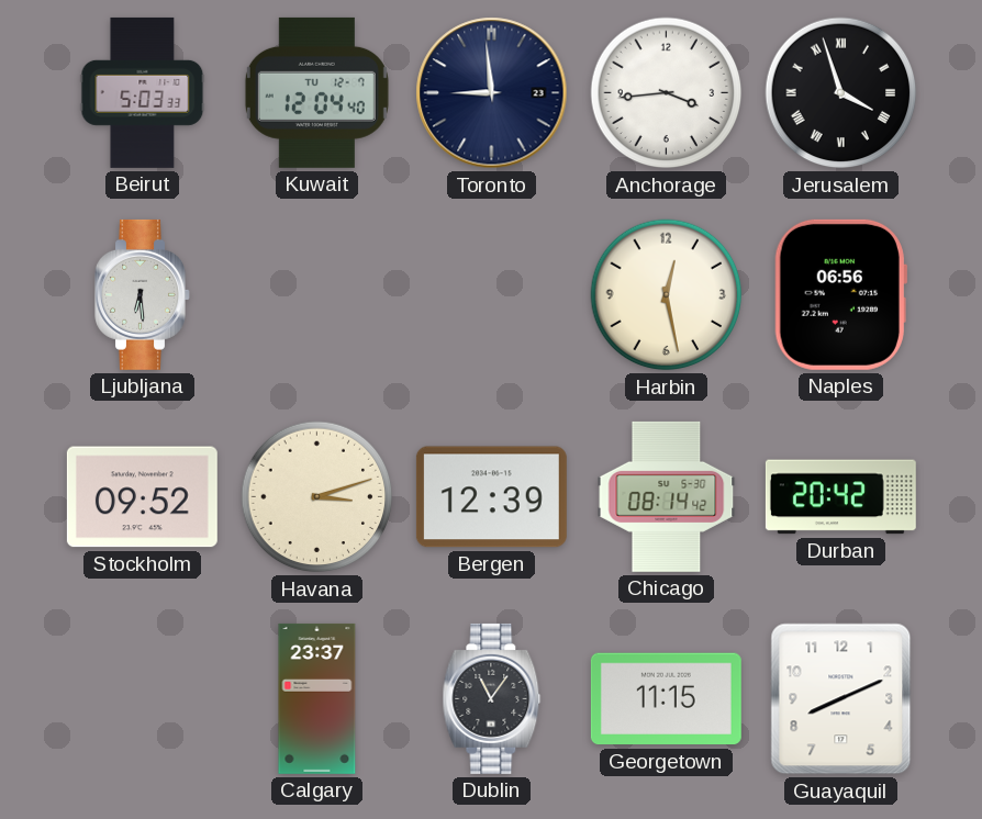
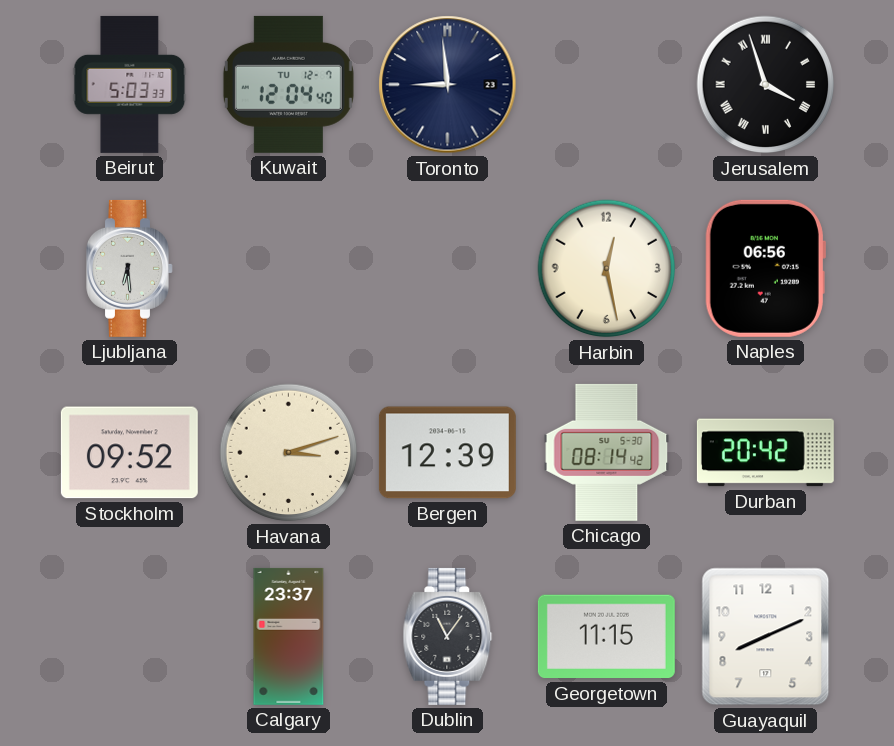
Anchorage: 3:44 -> none (667, 93)
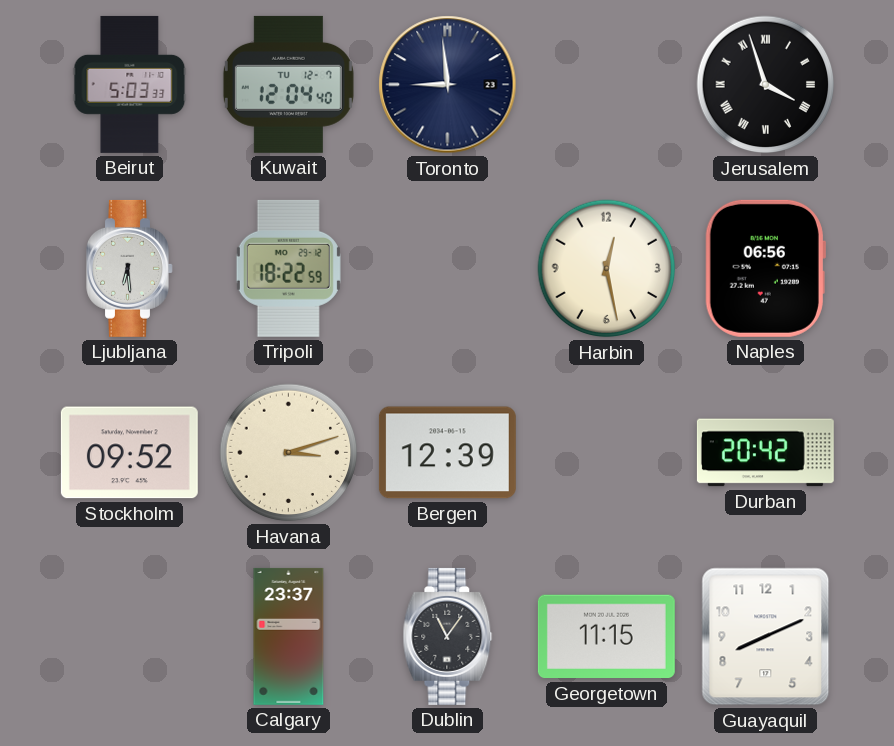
Tripoli: none -> 18:22 (288, 268)
Chicago: 08:14 -> none (607, 452)
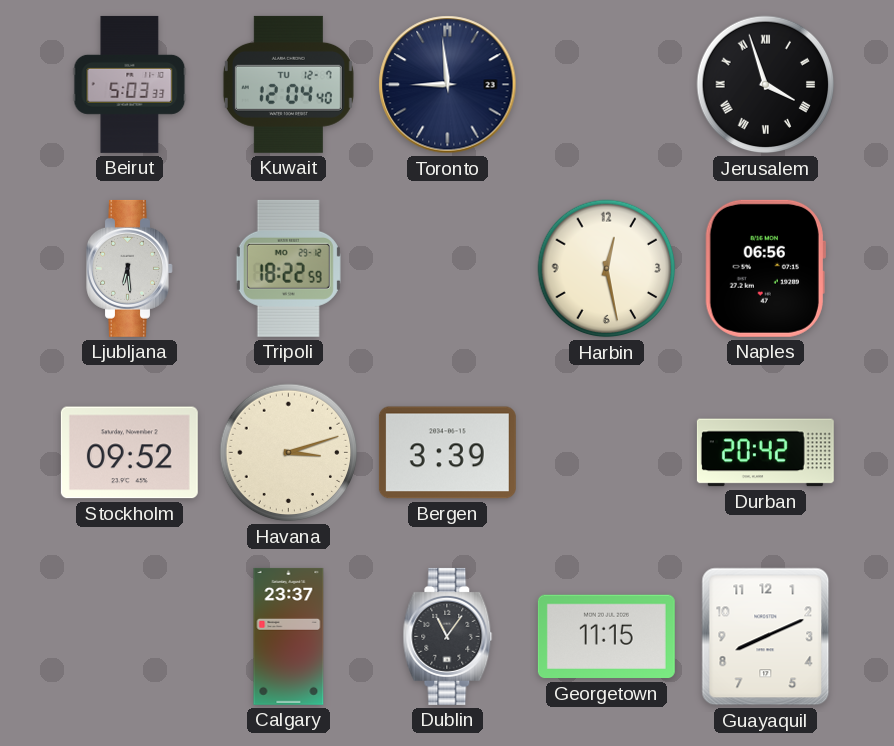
Bergen: 12:39 -> 3:39 (447, 453)
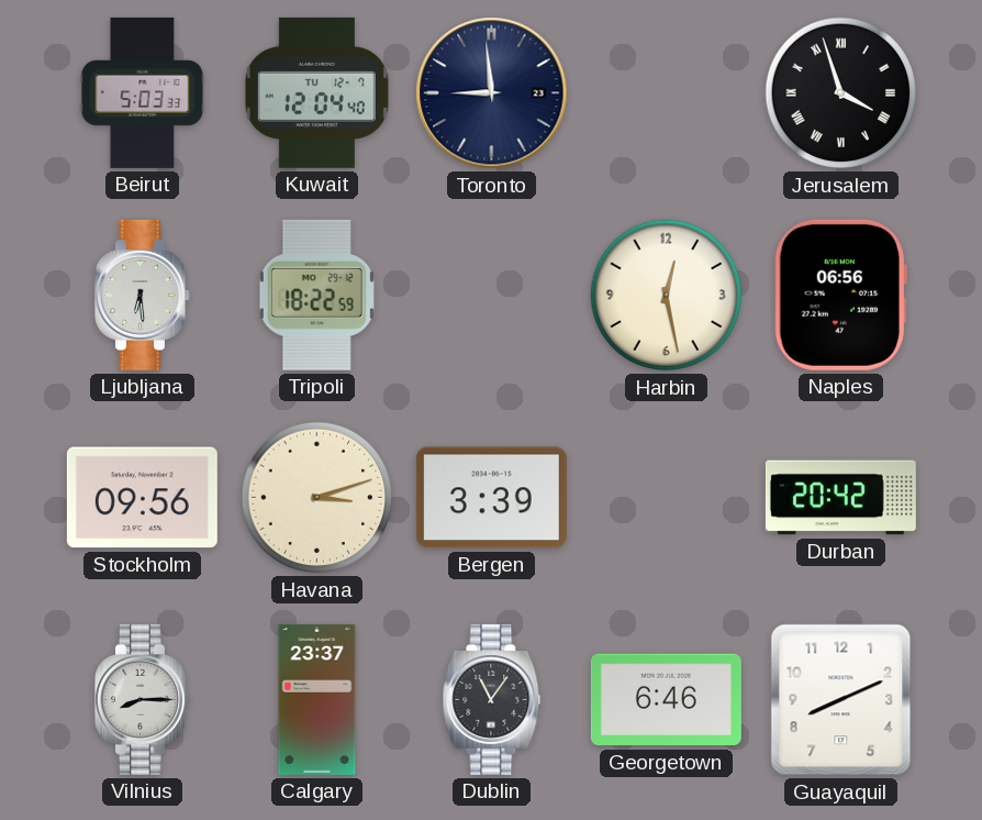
Stockholm: 09:52 -> 09:56 (142, 498)
Vilnius: none -> 8:15 (143, 699)
Georgetown: 11:15 -> 6:46 (666, 700)
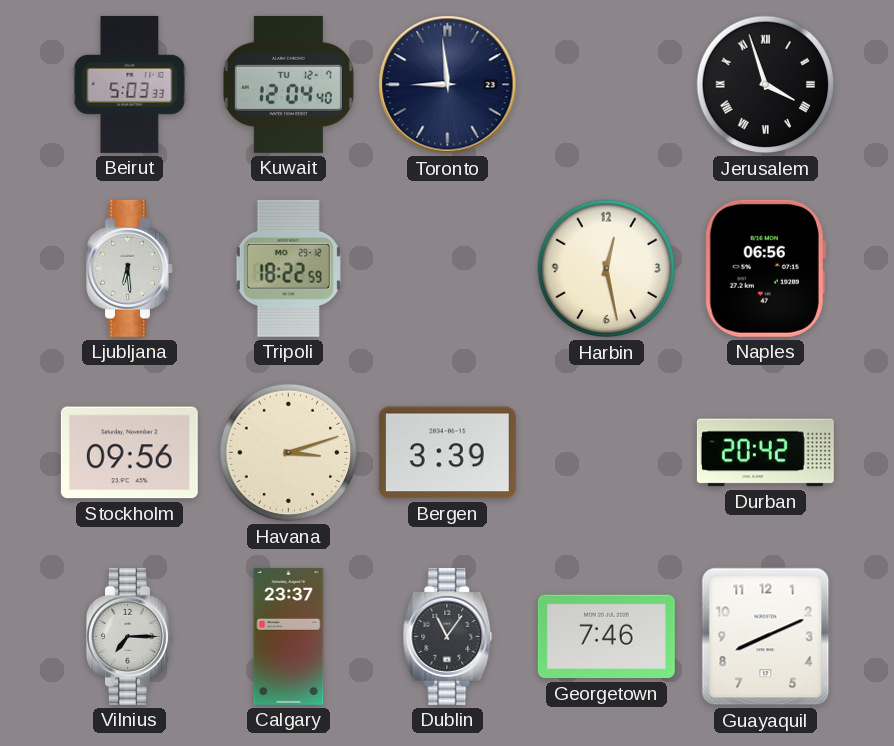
Vilnius: 8:15 -> 7:15 (130, 636)
Georgetown: 6:46 -> 7:46 (606, 637)
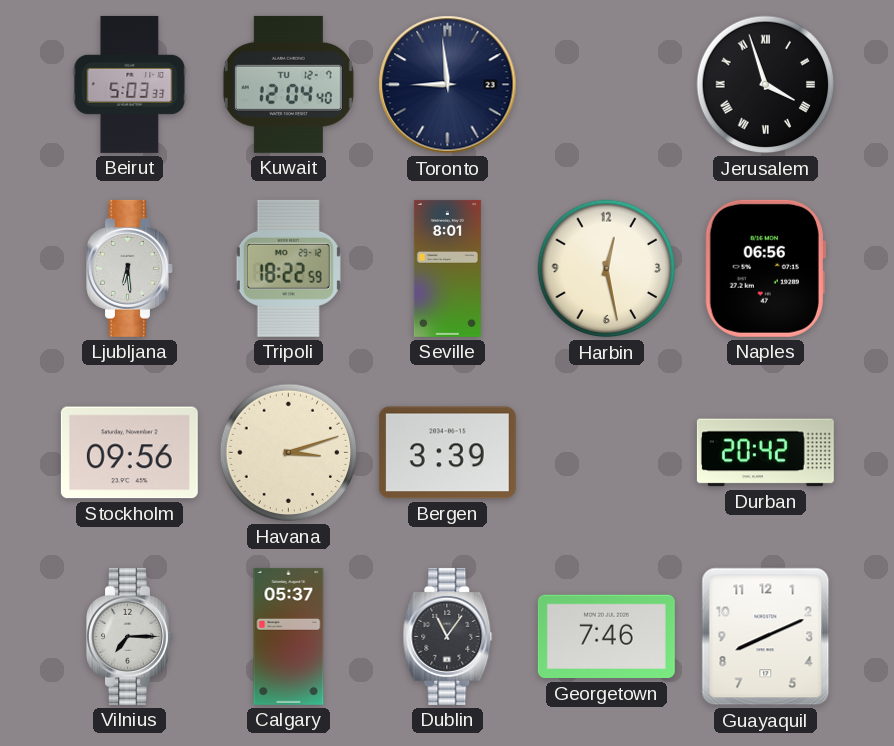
Seville: none -> 8:01 (447, 268)
Calgary: 23:37 -> 05:37 (289, 636)
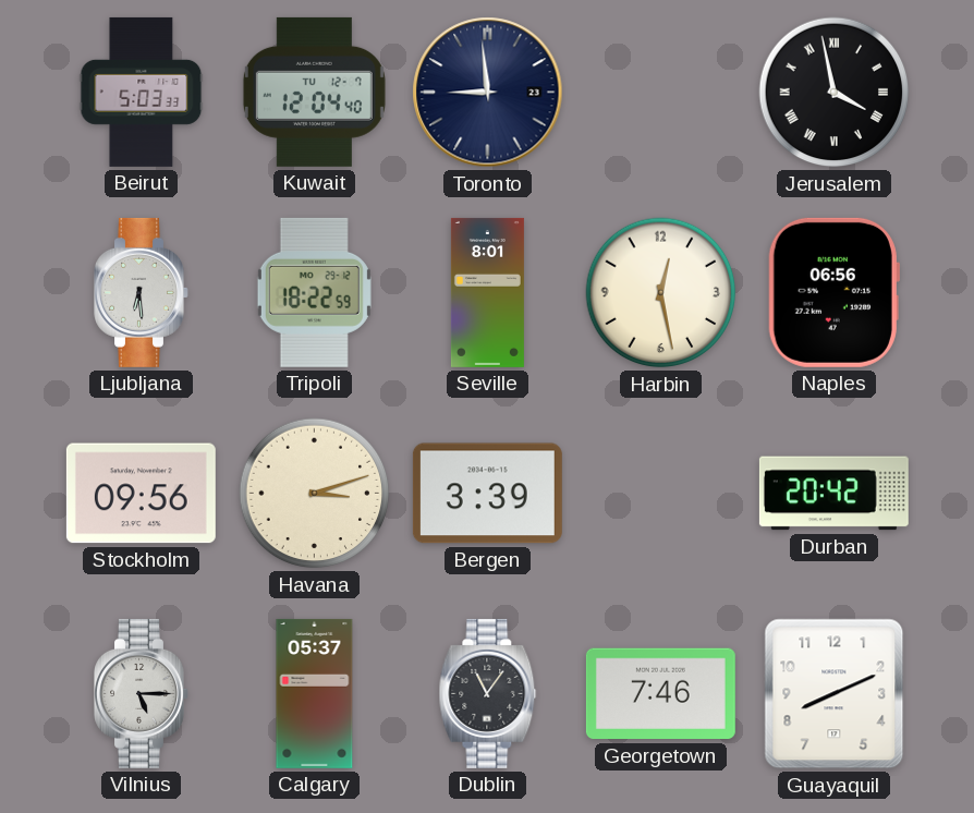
Jerusalem: 3:57 -> 3:58 (835, 93)
Vilnius: 7:15 -> 5:15 (142, 693)
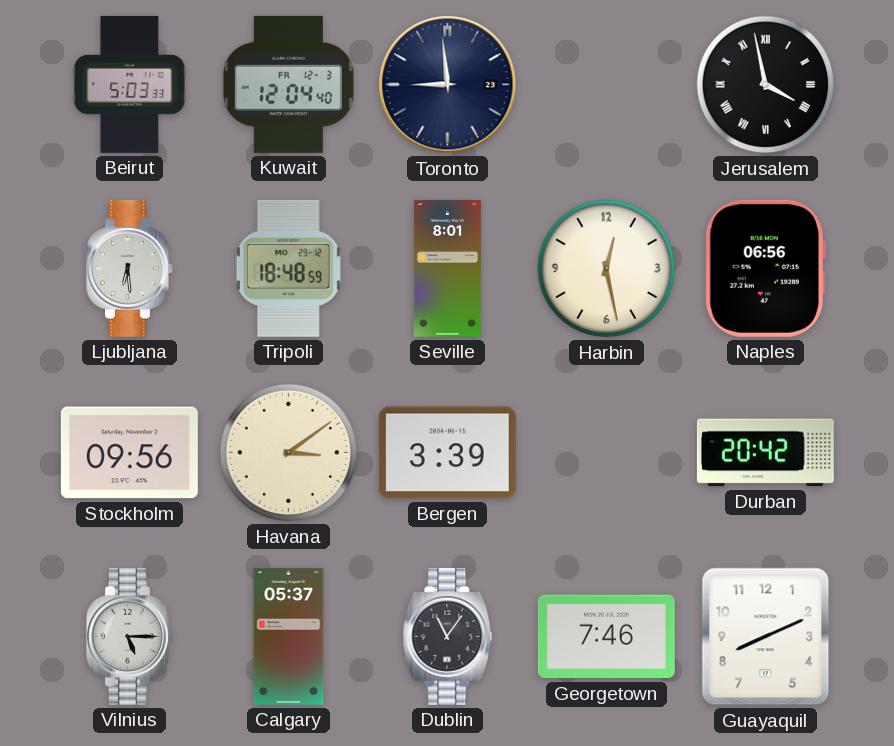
Kuwait date: TU 12-7 -> FR 12-3 (288, 84)
Tripoli: 18:22 -> 18:48 (288, 268)
Havana: 3:12 -> 3:09 (289, 453)
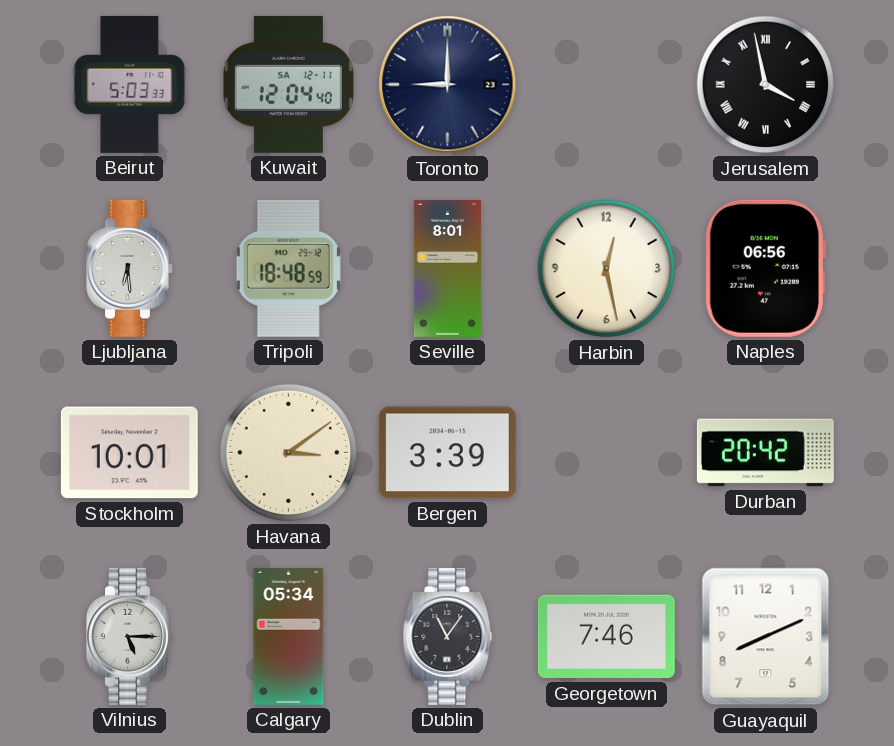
Kuwait date: FR 12-3 -> SA 12-11 (288, 84)
Toronto: 8:59 -> 9:00 (448, 85)
Stockholm: 09:56 -> 10:01 (129, 453)
Calgary: 05:37 -> 05:34 (289, 636)
